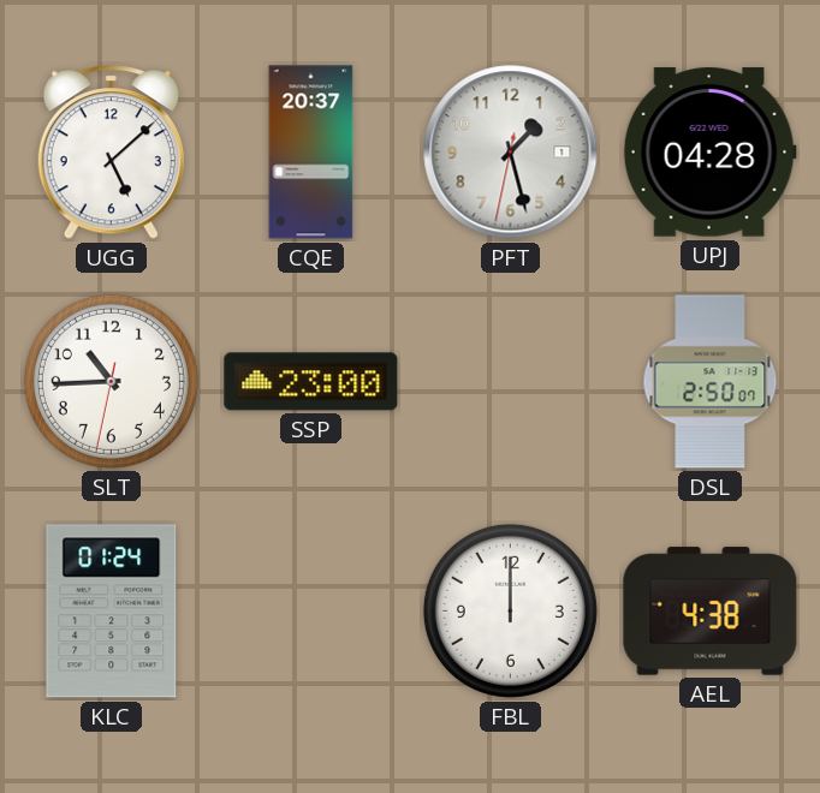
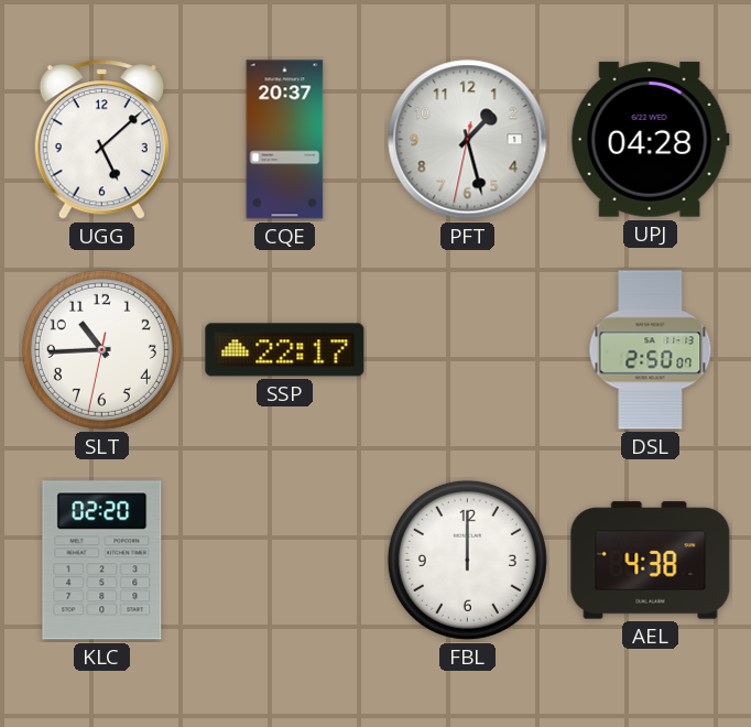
SSP: 23:00 -> 22:17 (285, 350)
KLC: 01:24 -> 02:20 (102, 561)
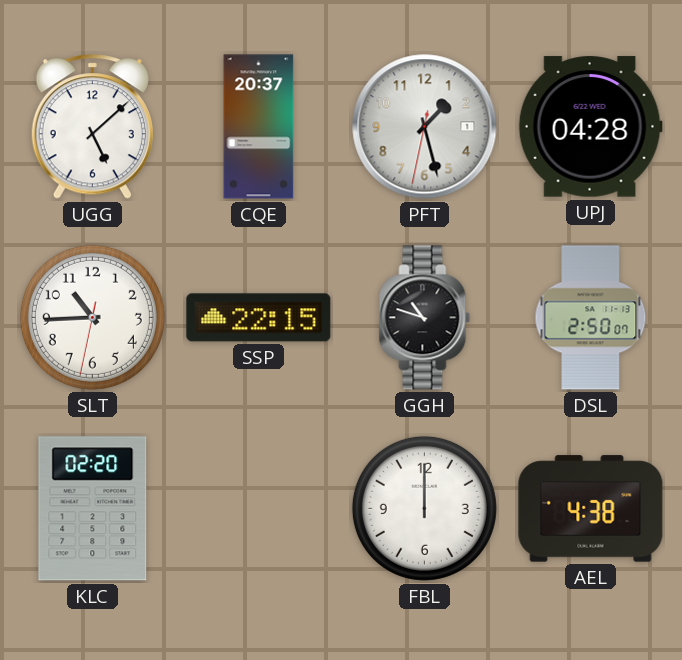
SSP: 22:17 -> 22:15 (259, 318)
GGH: none -> 10:48 (425, 318)
